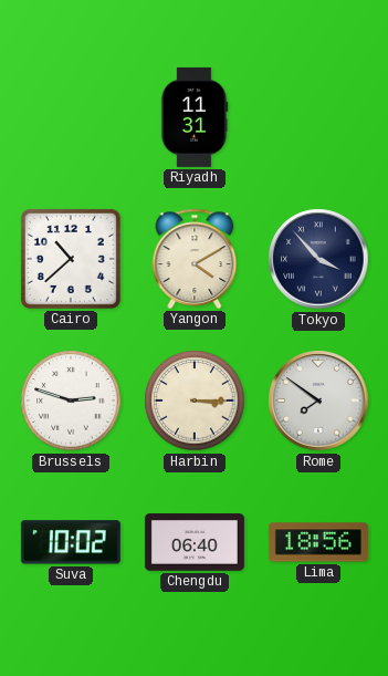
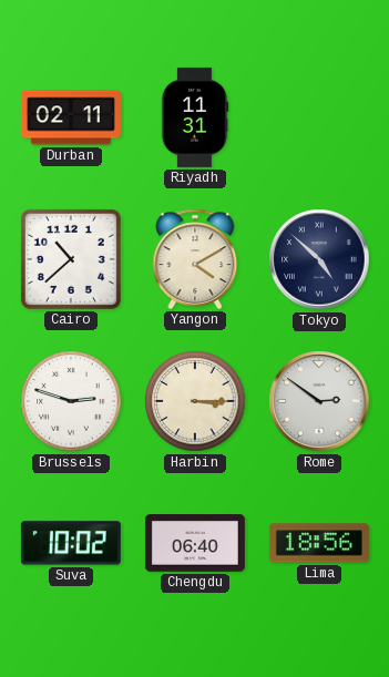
Durban: none -> 02:11 (71, 117)
Tokyo: 3:53 -> 4:52 (319, 259)
Rome: 7:51 -> 2:51 (319, 401)
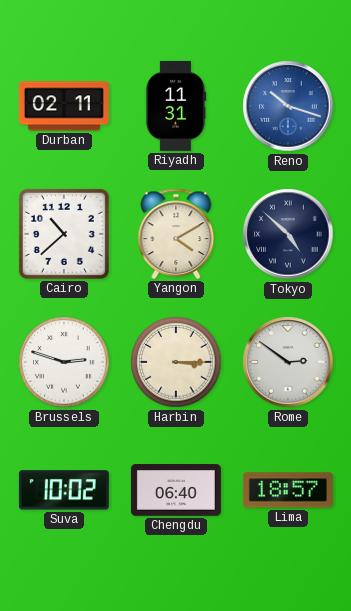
Reno: none -> 10:18 (288, 106)
Lima: 18:56 -> 18:57 (288, 490)
